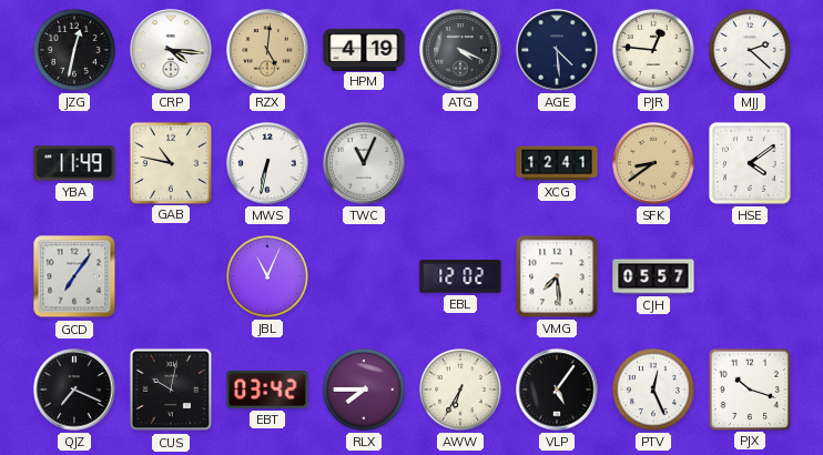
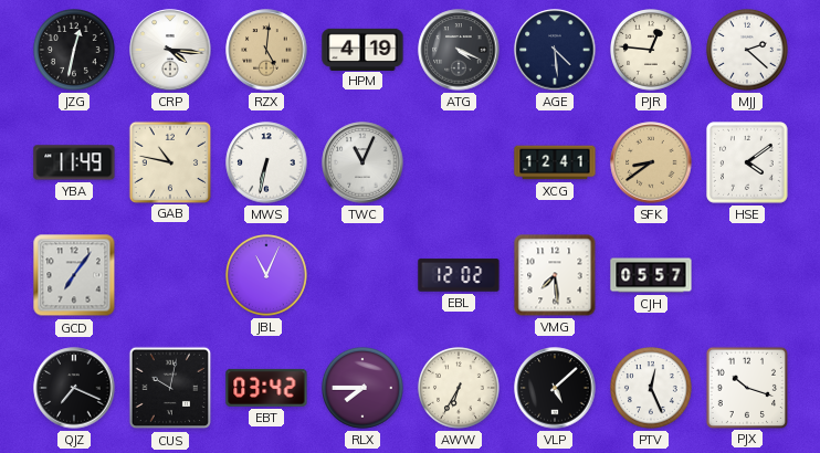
VLP: 5:06 -> 5:08 (555, 388)
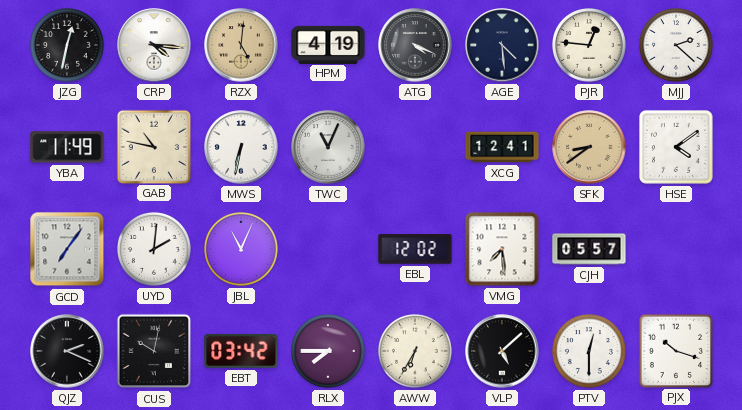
UYD: none -> 2:01 (155, 250)
QJZ: 7:19 -> 2:19 (67, 351)
PTV: 12:26 -> 12:30 (590, 352)
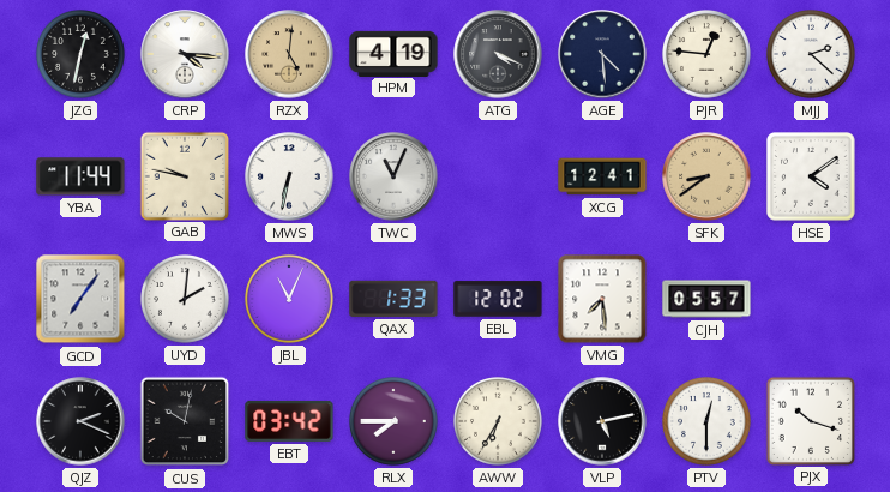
YBA: 11:49 -> 11:44 (80, 176)
GAB: 10:47 -> 9:47 (184, 175)
QAX: none -> 1:33 (393, 299)
VLP: 5:08 -> 5:13 (602, 421)
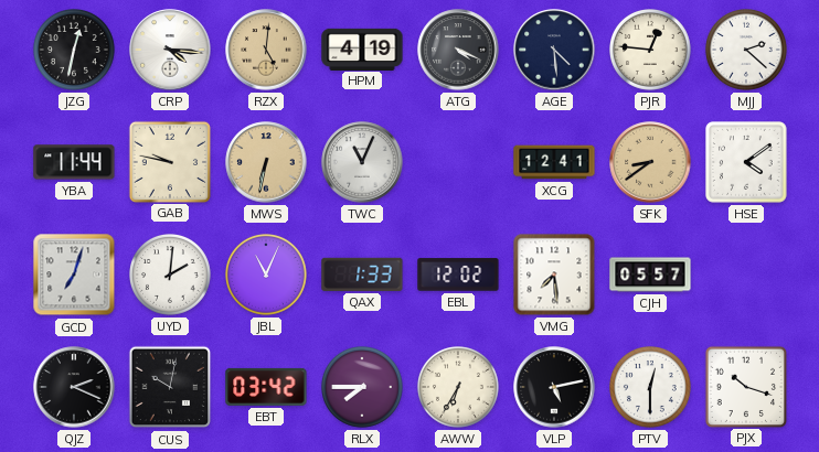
MWS dial: white -> champagne (266, 162)
GCD: 7:06 -> 7:03 (74, 275)
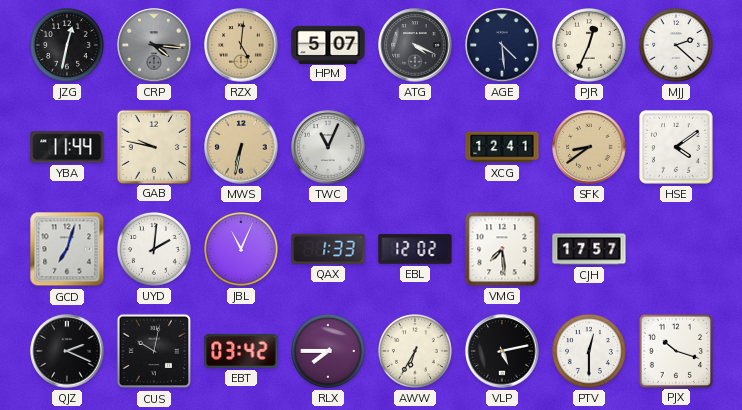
CRP dial: white -> grey (154, 45)
HPM: 4:19 -> 5:07 (328, 44)
PJR: 12:46 -> 12:34 (590, 46)
CJH: 05:57 -> 17:57 (589, 249)
